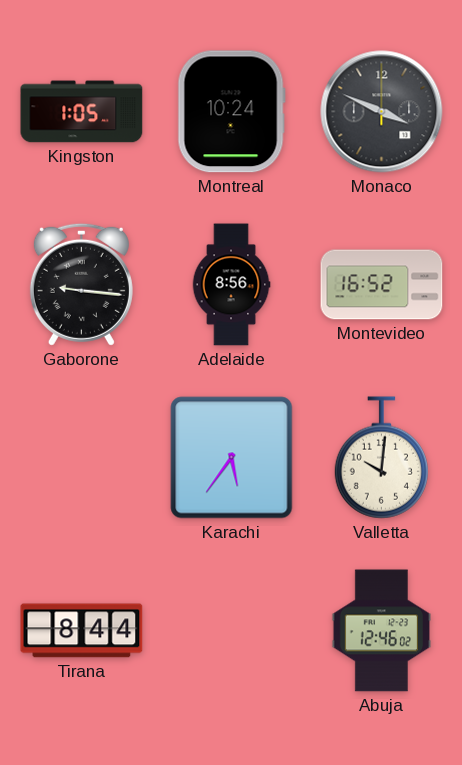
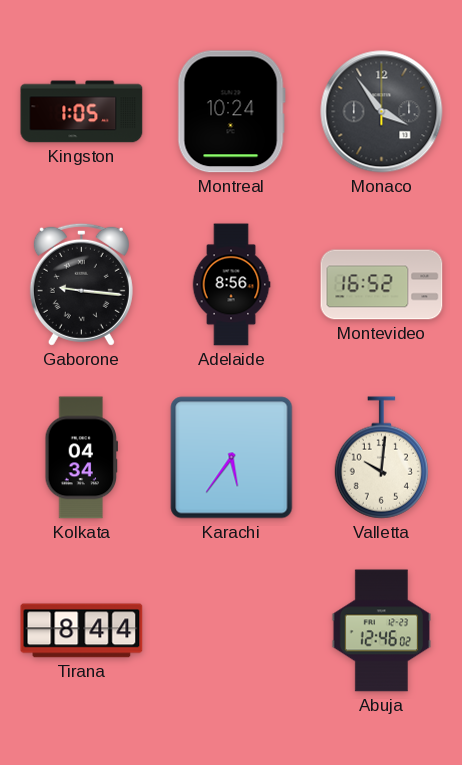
Monaco: 3:49 -> 3:54 (382, 112)
Kolkata: none -> 04:34 (82, 458)
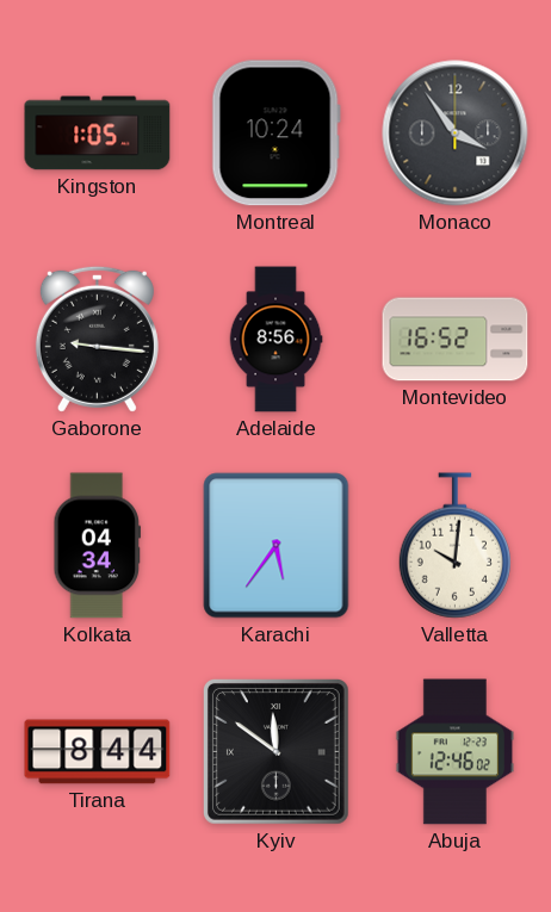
Kyiv: none -> 11:51 (275, 751)
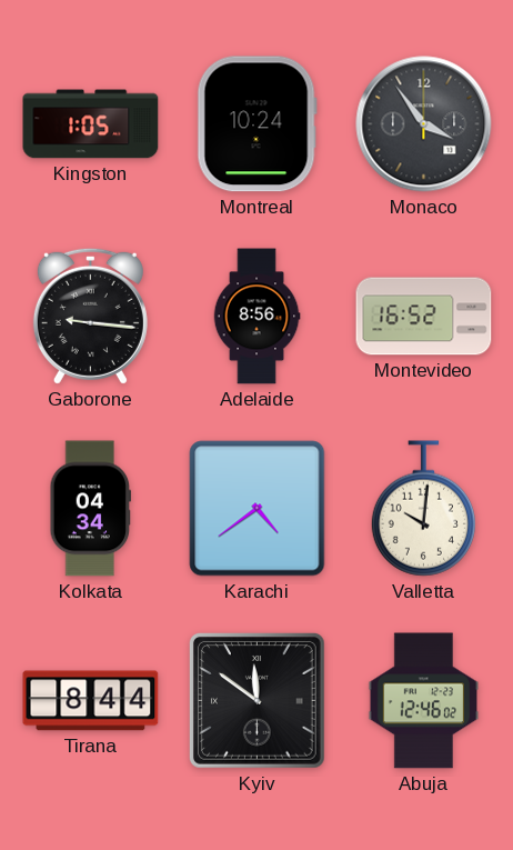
Karachi: 5:36 -> 4:39 (258, 509)
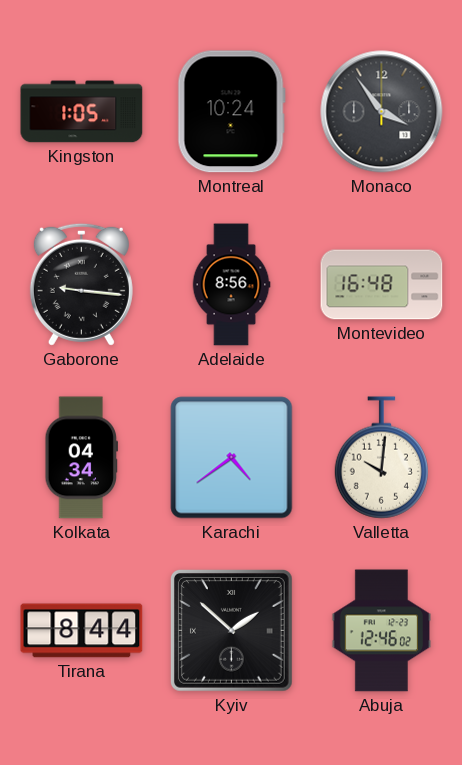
Montevideo: 16:52 -> 16:48 (382, 285)
Kyiv: 11:51 -> 1:52 (231, 630)
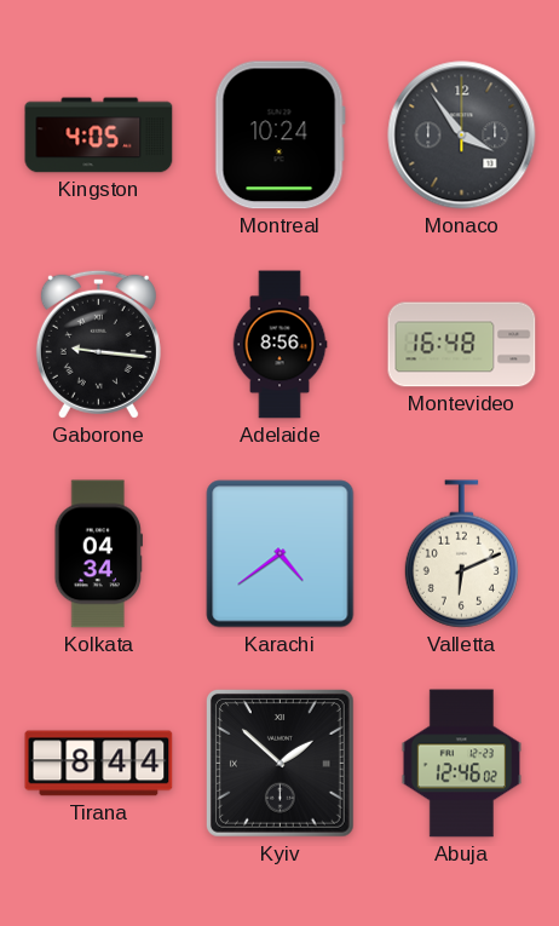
Kingston: 1:05 -> 4:05 (99, 136)
Valletta: 10:01 -> 6:11 (461, 554)
